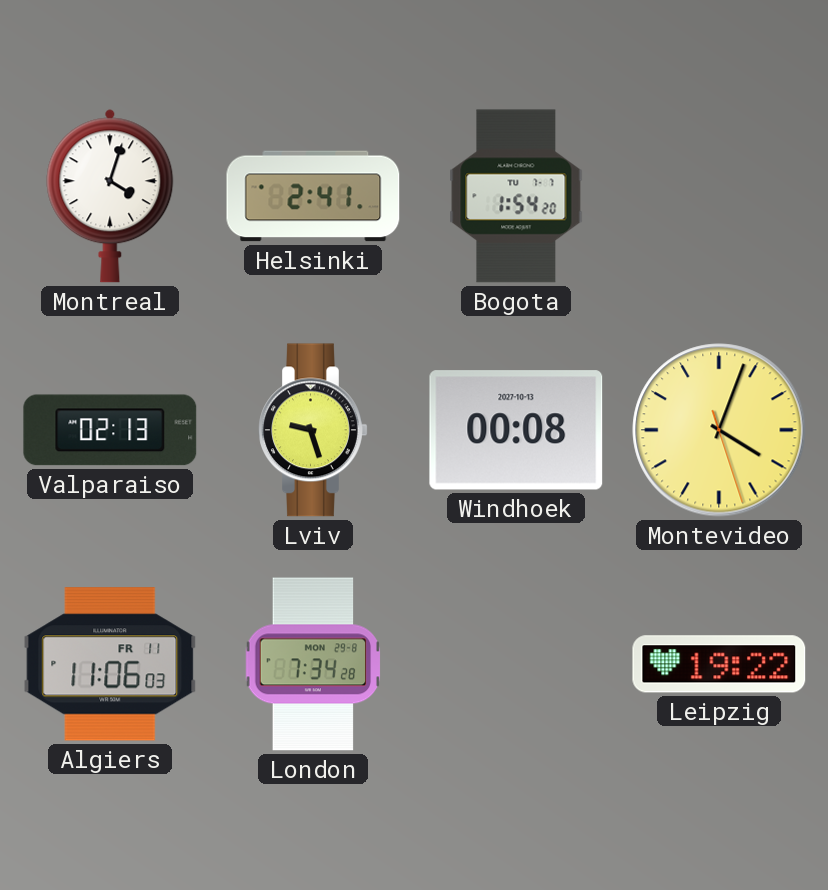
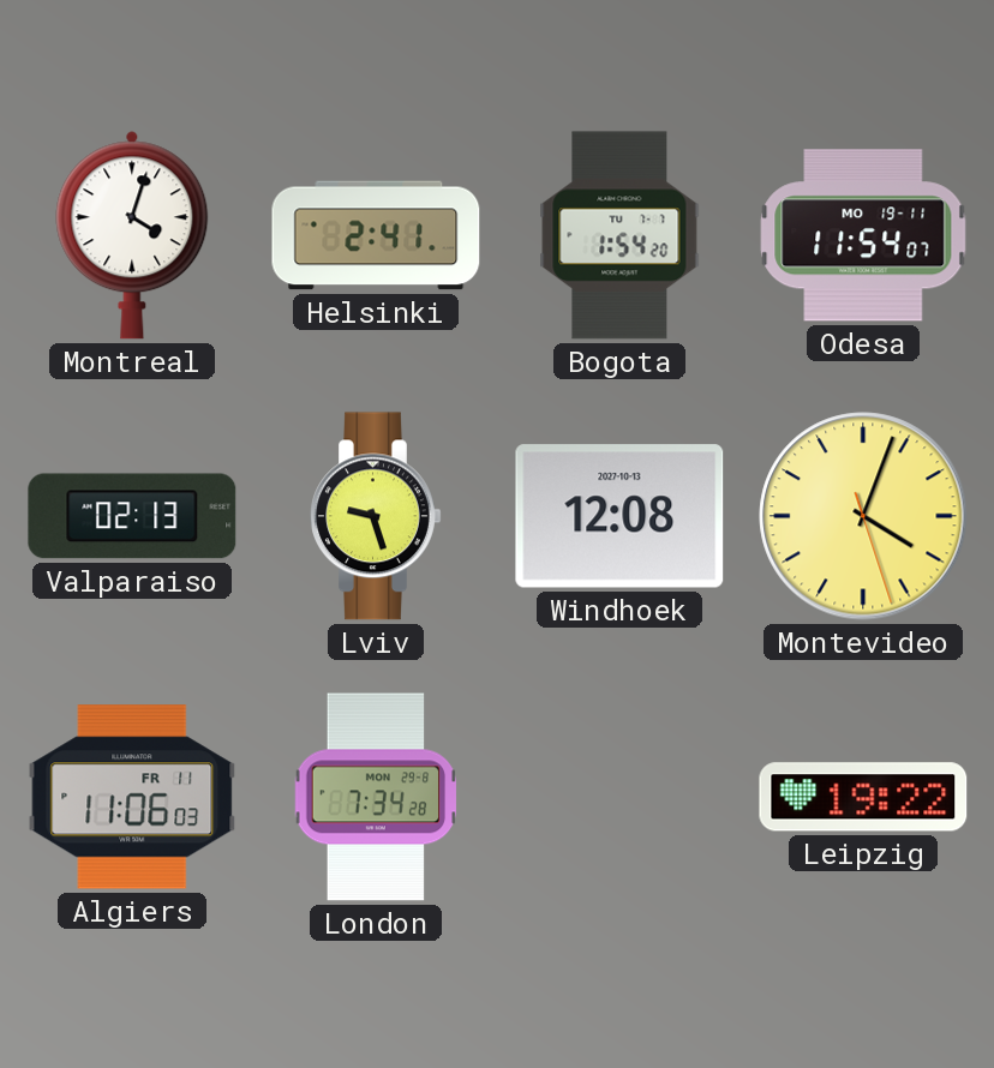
Odesa: none -> 11:54 (863, 235)
Windhoek: 00:08 -> 12:08 (619, 516)
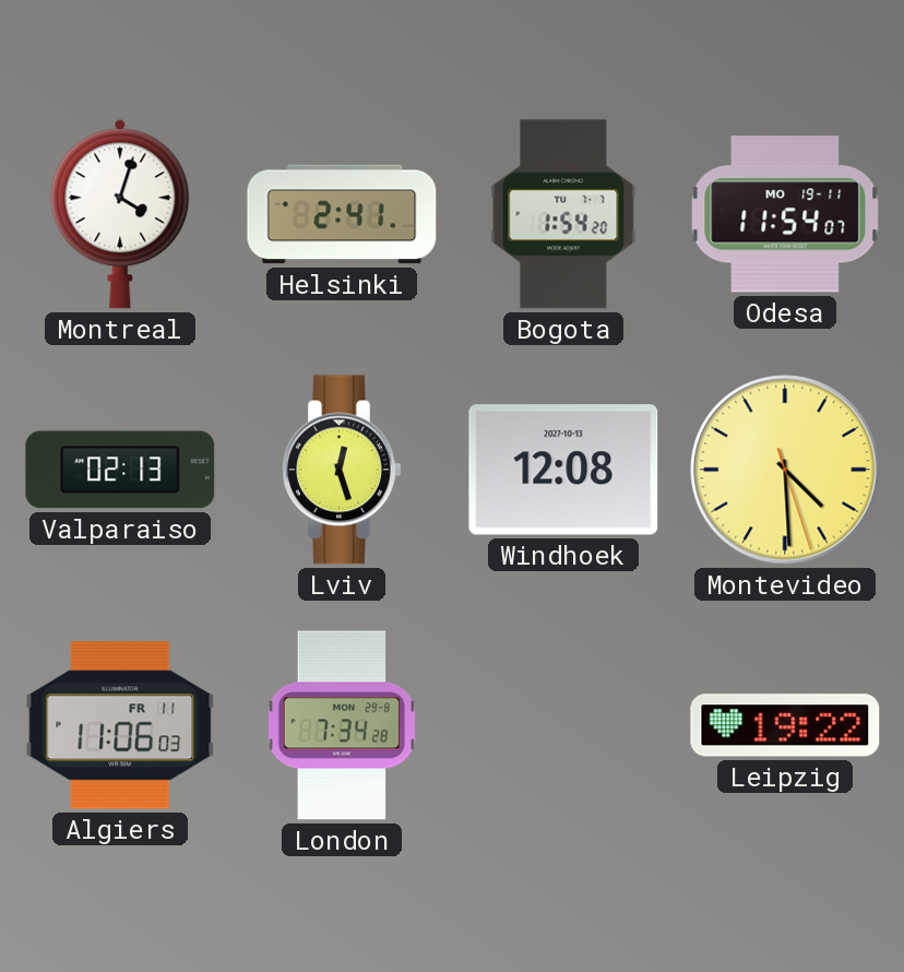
Lviv: 9:27 -> 12:27 (342, 470)
Montevideo: 4:03 -> 4:29 (785, 470)
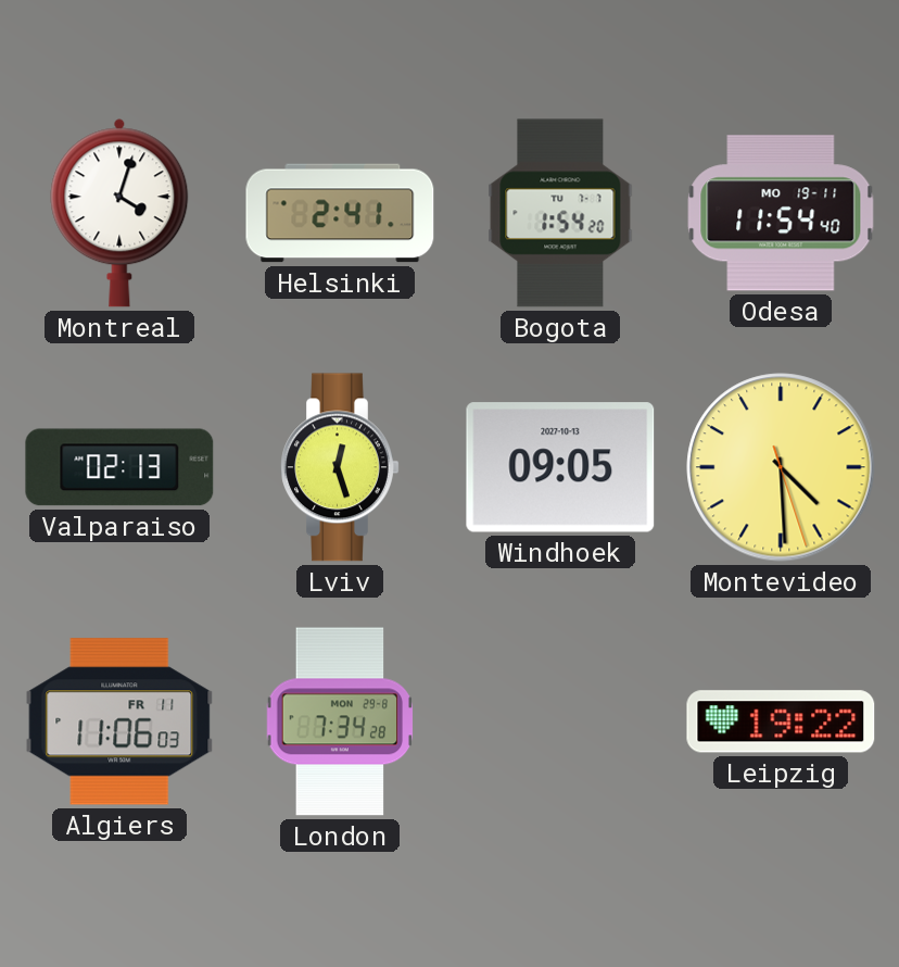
Odesa: 11:54:07 -> 11:54:40 (781, 213)
Windhoek: 12:08 -> 09:05 (560, 467)
